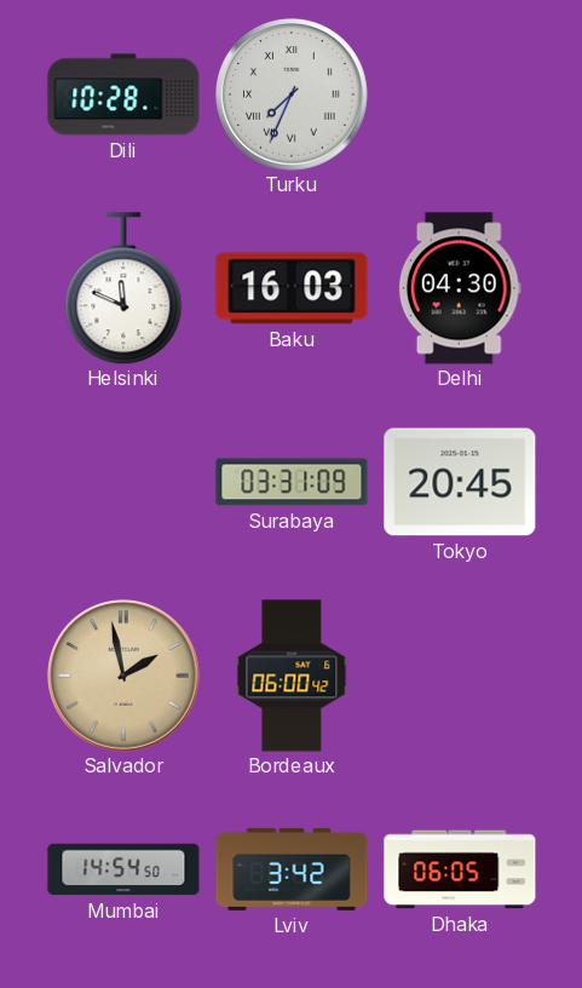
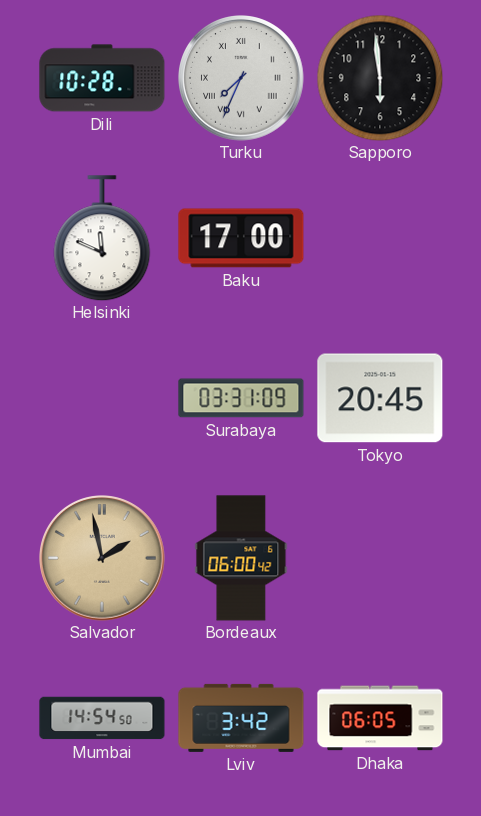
Sapporo: none -> 5:59 (380, 78)
Baku: 16:03 -> 17:00 (241, 238)
Delhi: 04:30 -> none (460, 288)
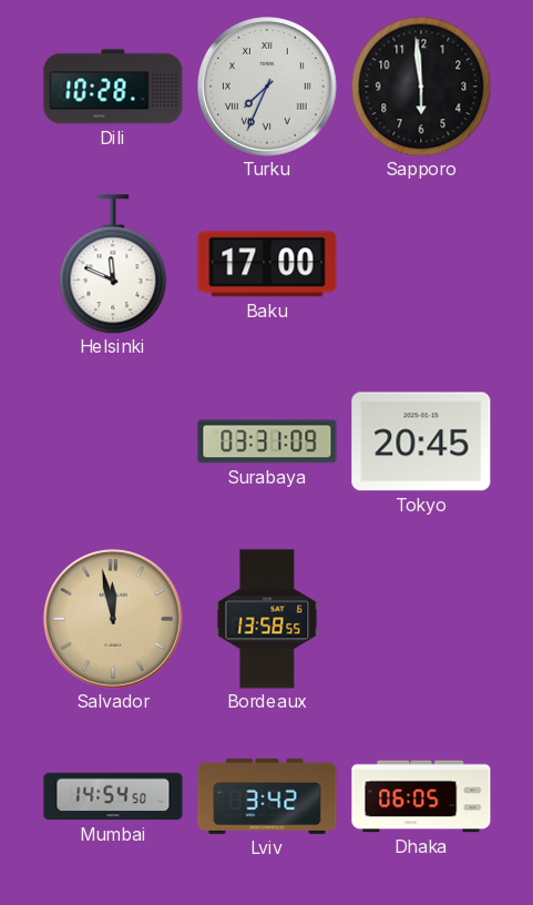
Salvador: 1:58 -> 11:58 (114, 620)
Bordeaux: 06:00 -> 13:58 (267, 619)
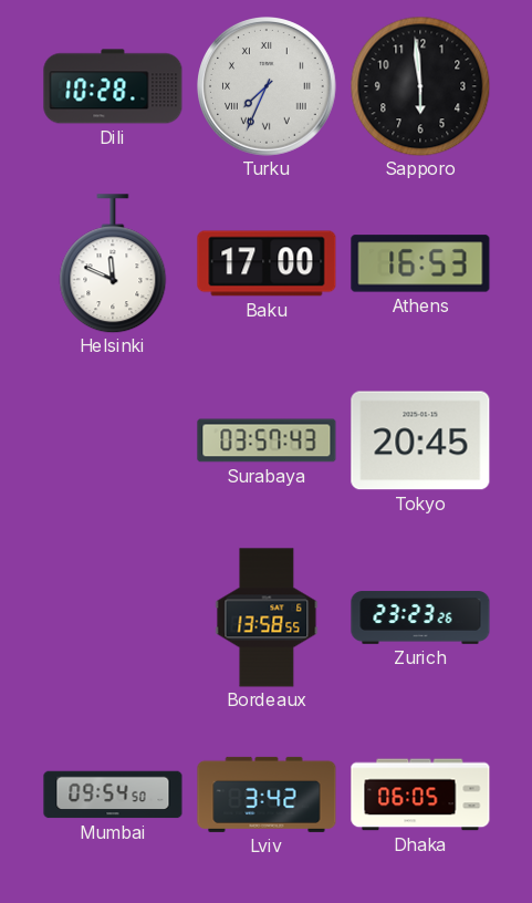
Athens: none -> 16:53 (420, 263)
Surabaya: 03:31 -> 03:57 (267, 440)
Salvador: 11:58 -> none (114, 620)
Zurich: none -> 23:23 (420, 617)
Mumbai: 14:54 -> 09:54 (113, 795)
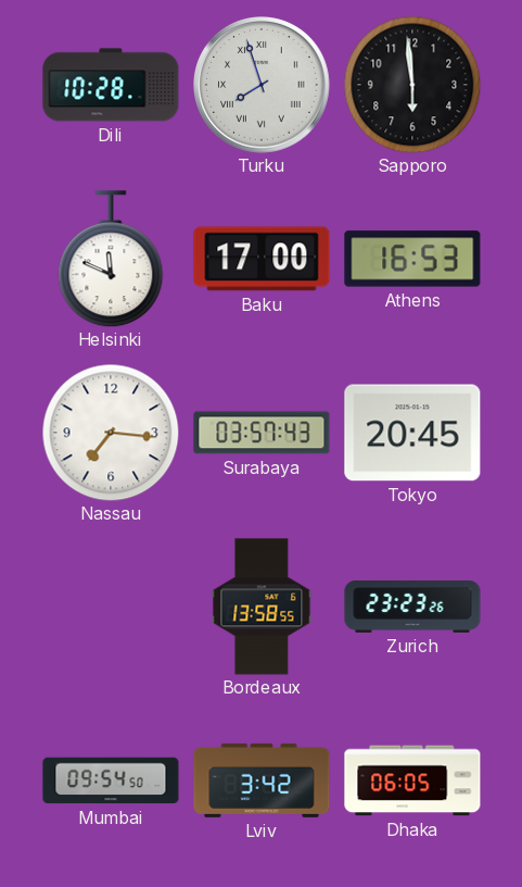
Turku: 7:34 -> 7:57 (263, 86)
Nassau: none -> 7:16 (111, 433)
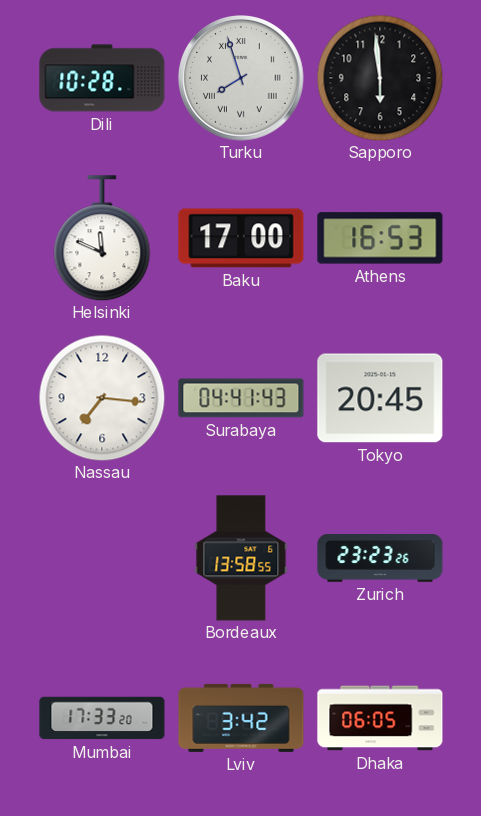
Surabaya: 03:57 -> 04:41 (241, 398)
Mumbai: 09:54 -> 17:33 (102, 718)
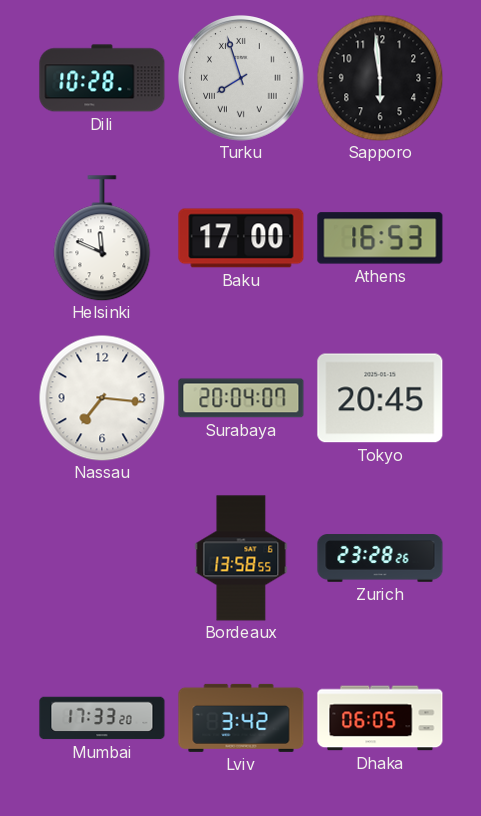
Surabaya: 04:41 -> 20:04 (241, 398)
Zurich: 23:23 -> 23:28 (380, 558)
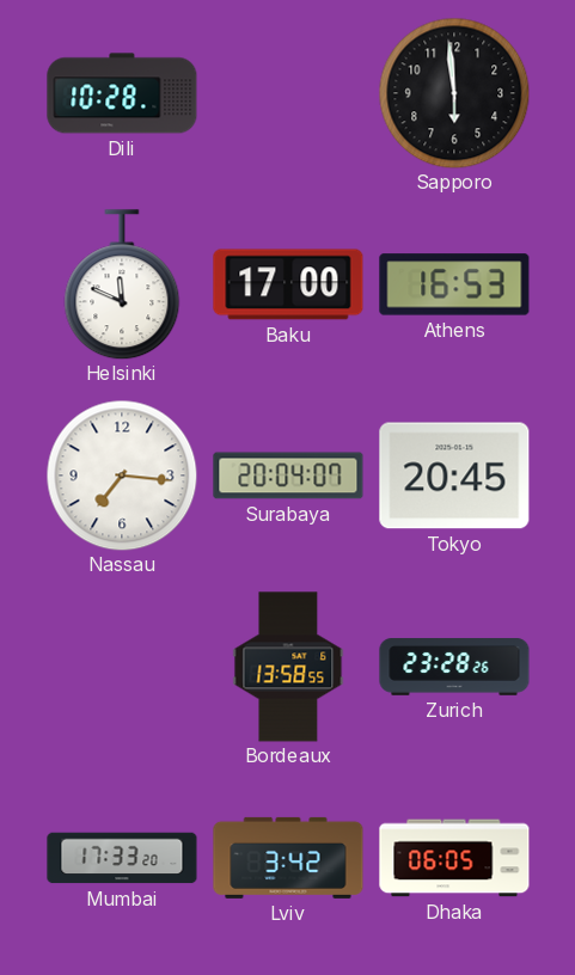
Turku: 7:57 -> none (242, 79)
